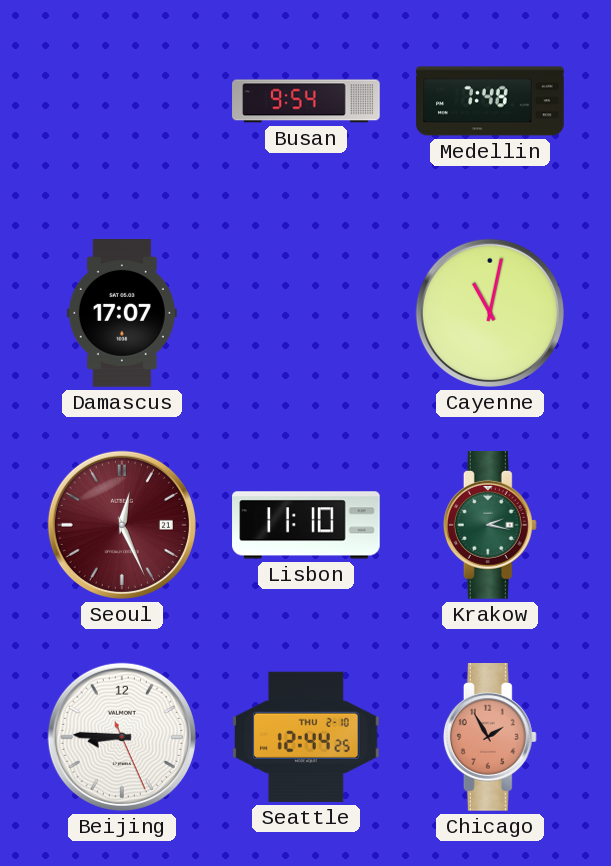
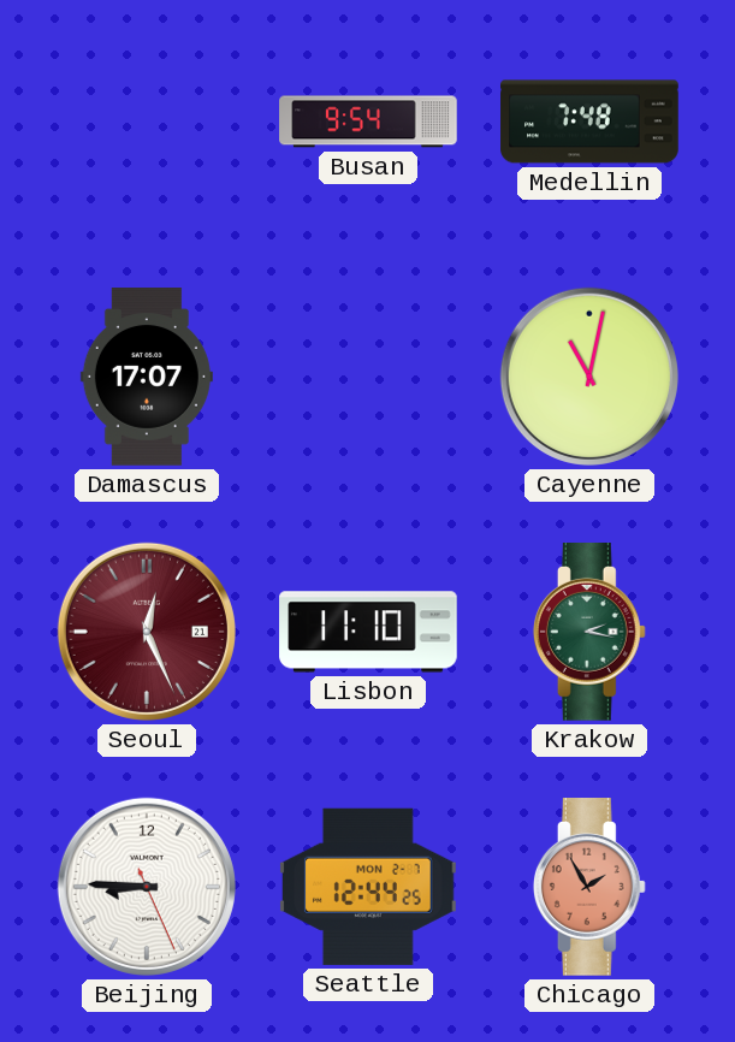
Seattle date: THU 2-10 -> MON 2-7 (368, 887)
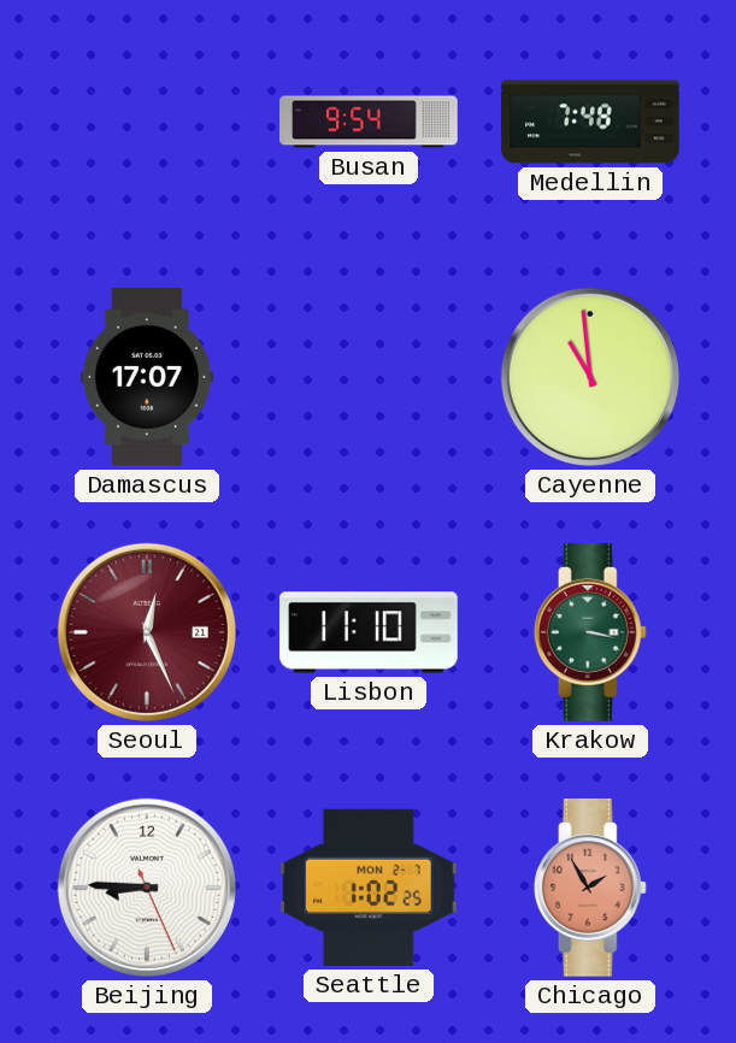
Cayenne: 11:02 -> 10:59 (590, 377)
Krakow: 2:17 -> 3:17 (590, 634)
Seattle: 12:44 -> 1:02 (369, 888)
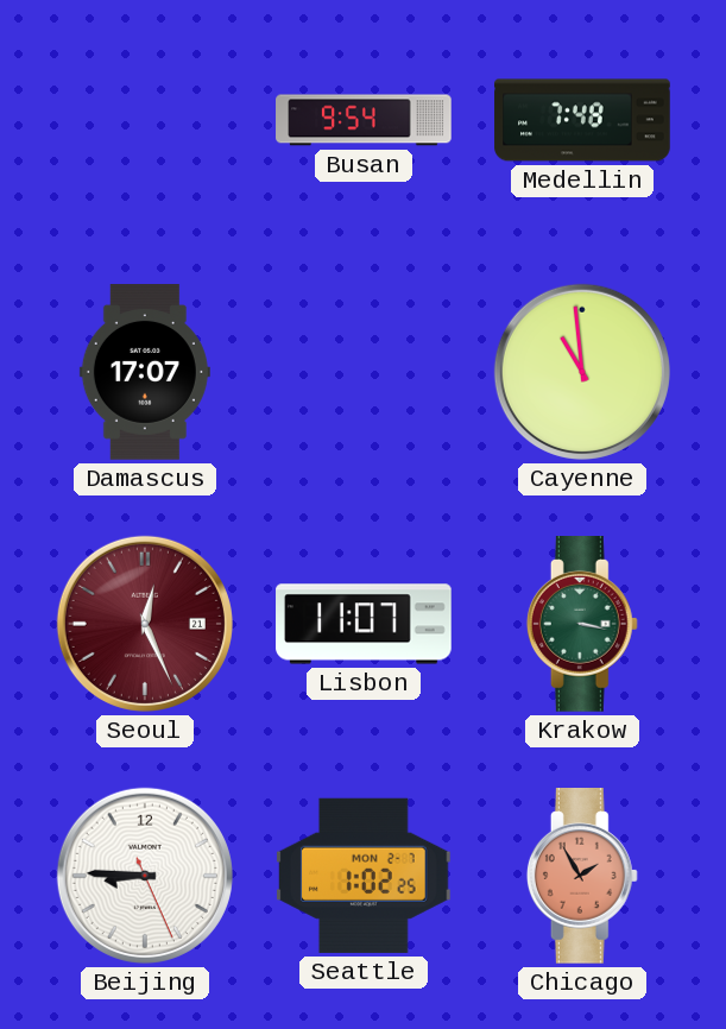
Lisbon: 11:10 -> 11:07 (364, 624)
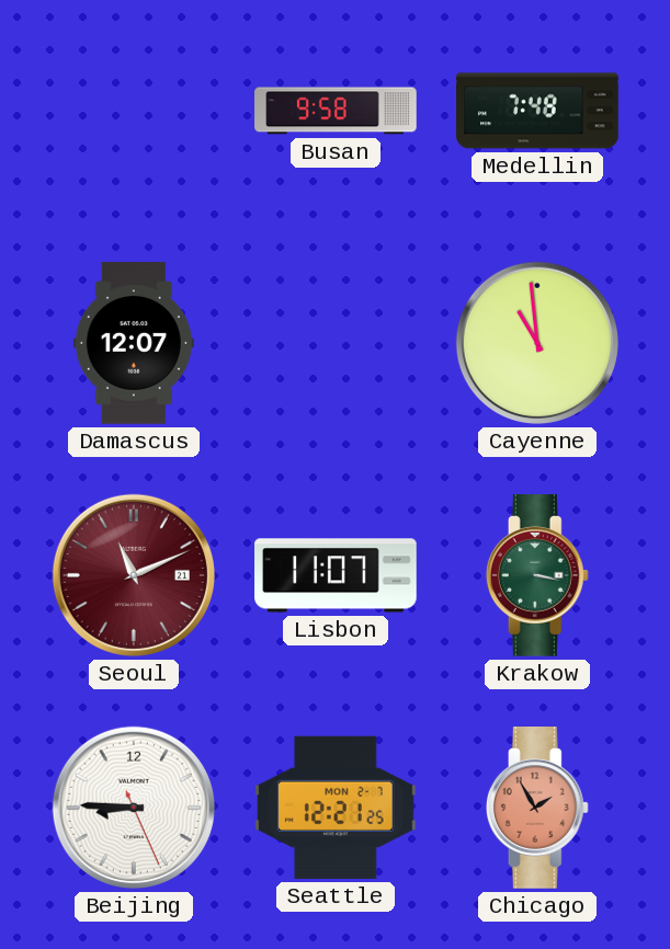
Busan: 9:54 -> 9:58 (336, 111)
Damascus: 17:07 -> 12:07 (134, 343)
Seoul: 12:26 -> 11:11 (134, 575)
Seattle: 1:02 -> 12:21 (336, 808)
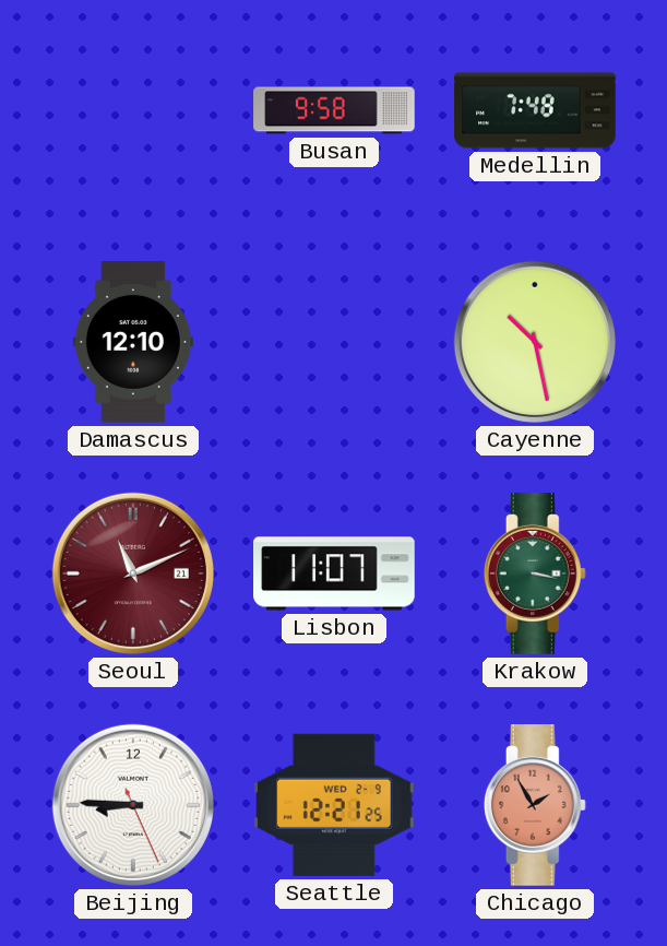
Damascus: 12:07 -> 12:10 (133, 342)
Cayenne: 10:59 -> 10:28 (535, 342)
Seattle date: MON 2-7 -> WED 2-9 (334, 805)
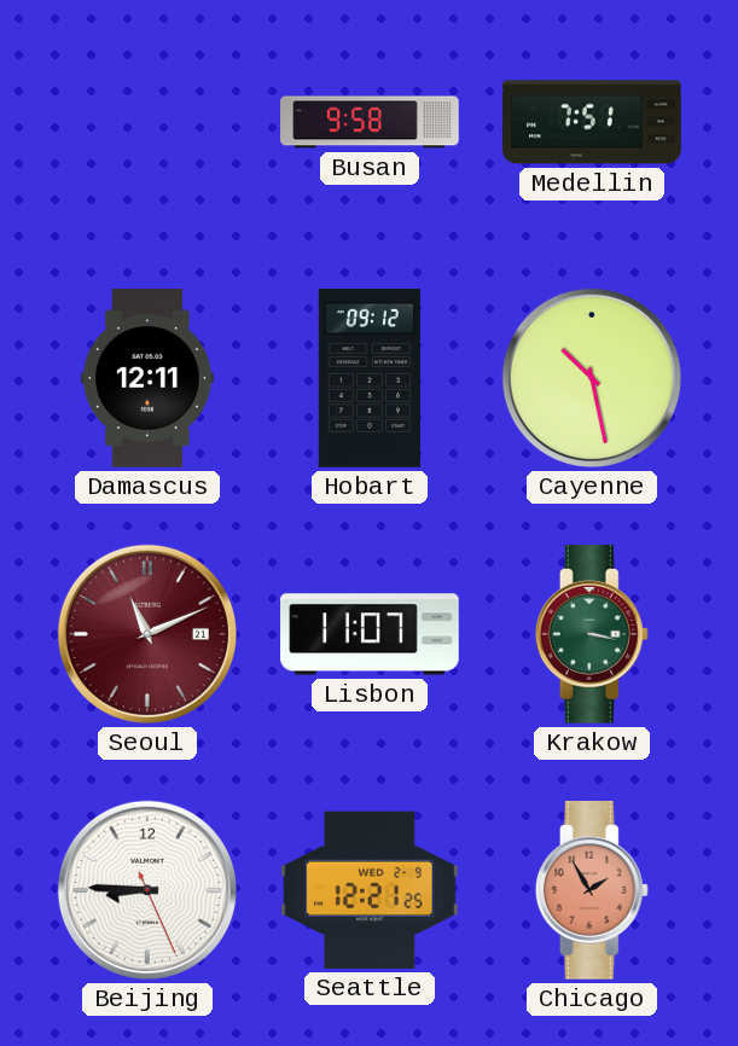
Medellin: 7:48 -> 7:51 (592, 122)
Damascus: 12:10 -> 12:11 (147, 378)
Hobart: none -> 09:12 (370, 378)
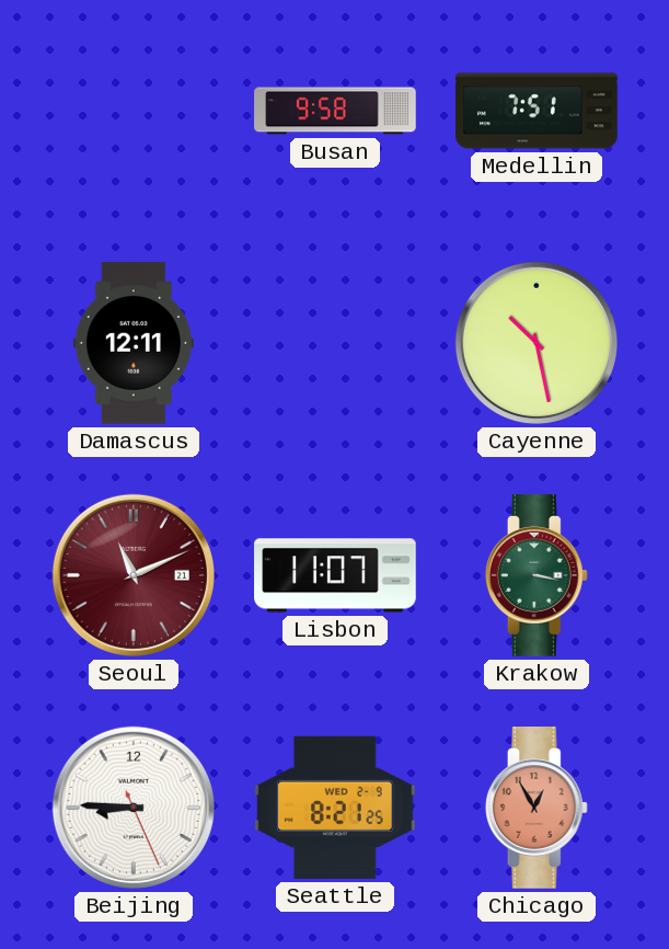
Hobart: 09:12 -> none (370, 378)
Seattle: 12:21 -> 8:21 (335, 808)
Chicago: 1:55 -> 12:55 (537, 809)
